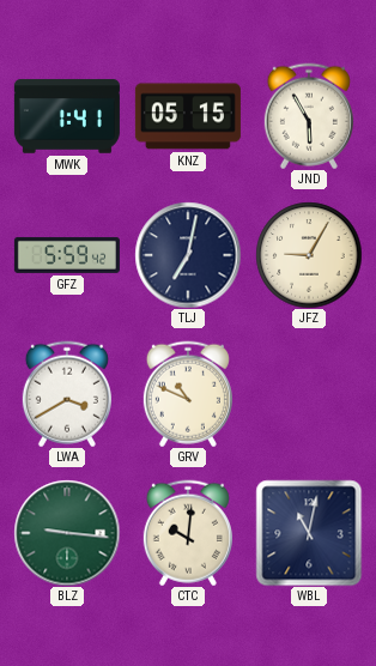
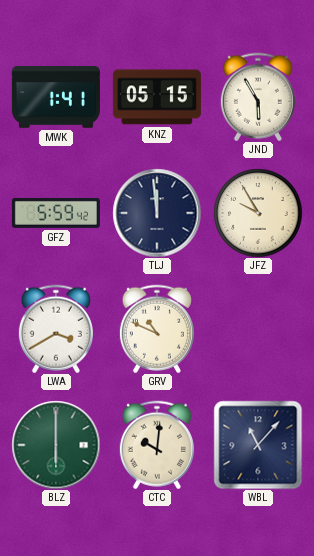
TLJ: 7:02 -> 11:59 (157, 213)
JFZ: 9:05 -> 9:55 (258, 213)
BLZ: 9:16 -> 6:00 (56, 445)
WBL: 11:02 -> 11:07 (258, 445)
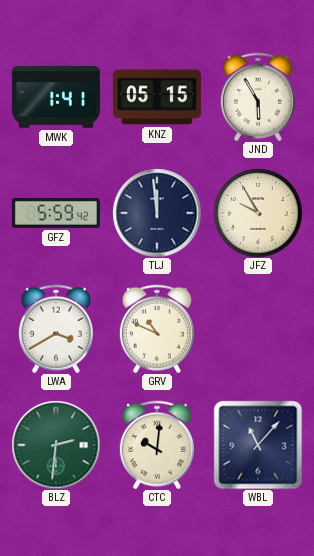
BLZ: 6:00 -> 2:31 (56, 445)
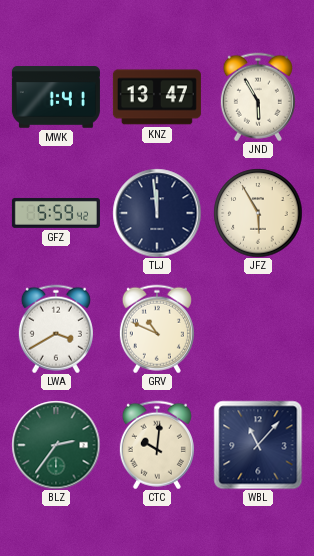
KNZ: 05:15 -> 13:47 (157, 97)
JFZ: 9:55 -> 5:55 (258, 213)
BLZ: 2:31 -> 2:36 (56, 445)
